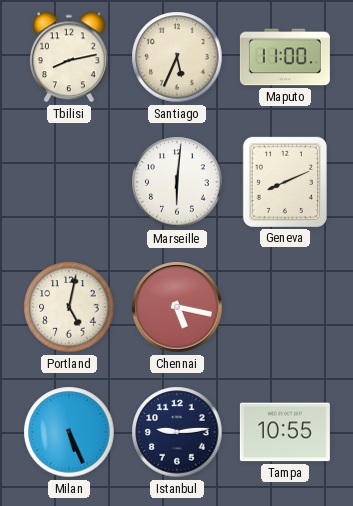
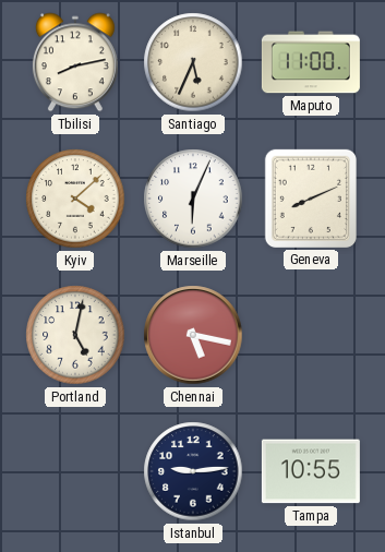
Kyiv: none -> 4:08 (75, 199)
Marseille: 6:01 -> 6:04 (193, 199)
Milan: 5:26 -> none (69, 432)
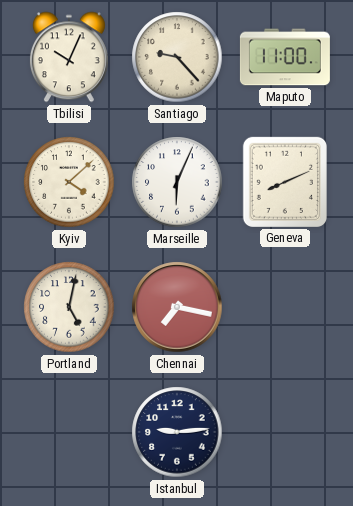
Tbilisi: 8:13 -> 10:04 (69, 57)
Santiago: 5:34 -> 9:23 (177, 57)
Chennai: 5:17 -> 7:17 (177, 307)
Tampa: 10:55 -> none (311, 471)
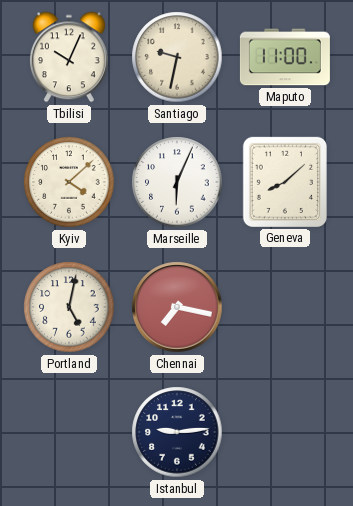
Santiago: 9:23 -> 9:32 (177, 57)
Geneva: 8:11 -> 8:08 (285, 182)
